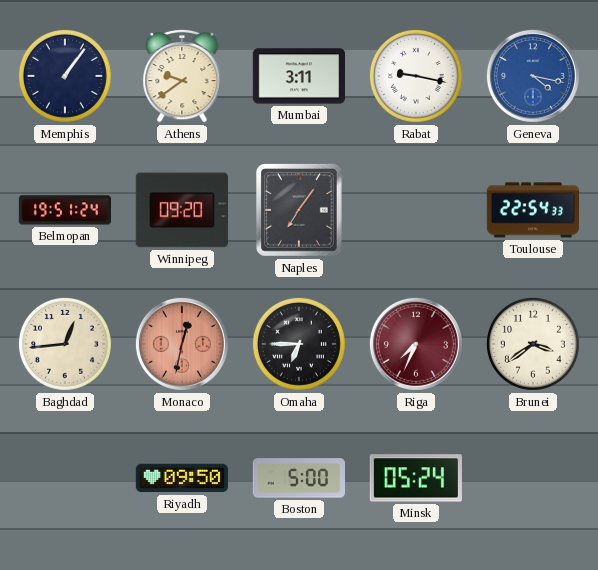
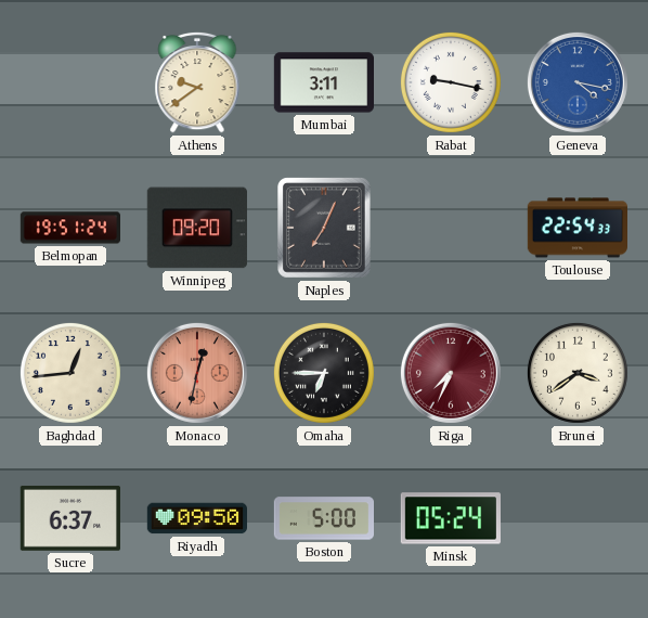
Memphis: 1:06 -> none (65, 76)
Naples: 7:06 -> 7:04 (325, 229)
Sucre: none -> 6:37 (70, 518)
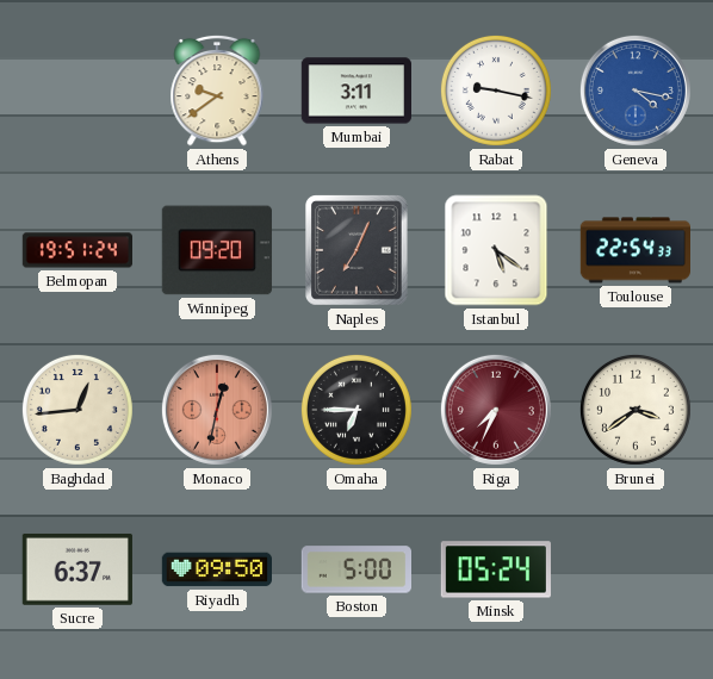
Istanbul: none -> 5:21 (496, 250)
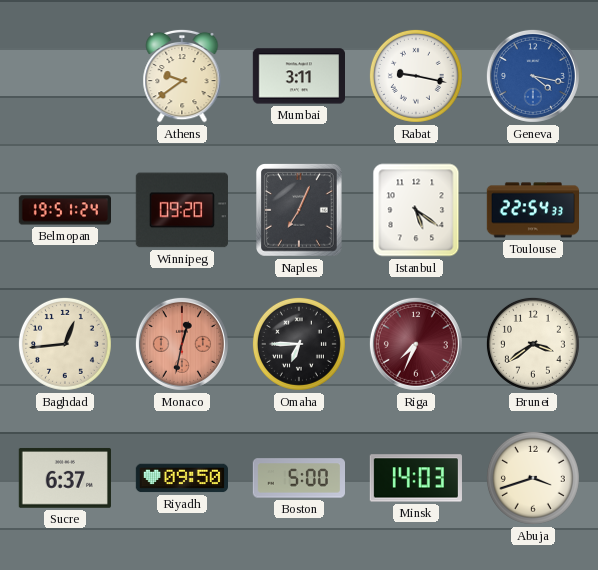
Minsk: 05:24 -> 14:03 (415, 478)
Abuja: none -> 3:42 (533, 478)
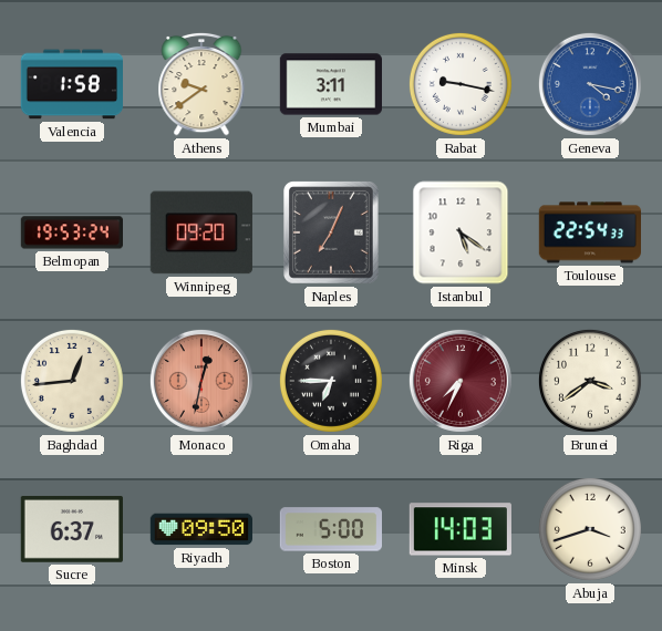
Valencia: none -> 1:58 (72, 84)
Belmopan: 19:51 -> 19:53 (71, 232)
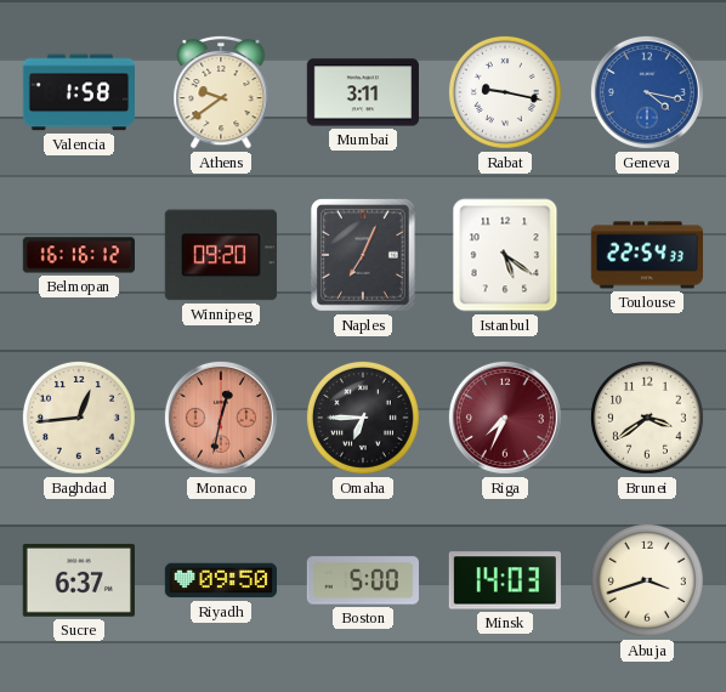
Belmopan: 19:53 -> 16:16 (78, 255)
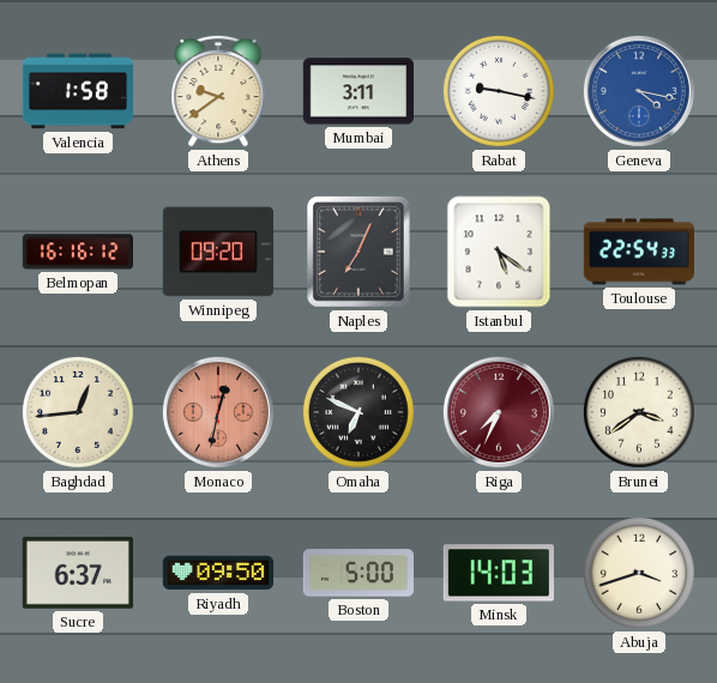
Omaha: 6:45 -> 6:49 (358, 412)
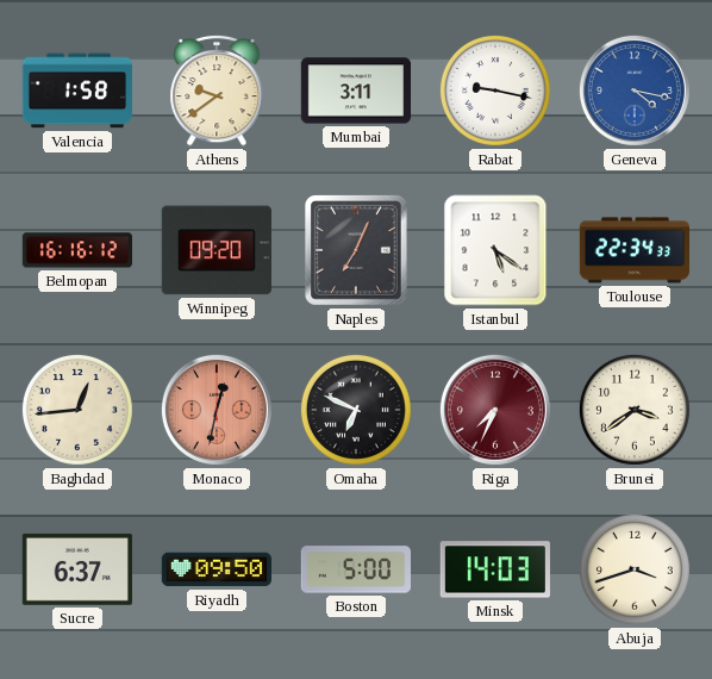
Toulouse: 22:54 -> 22:34 (633, 250)
